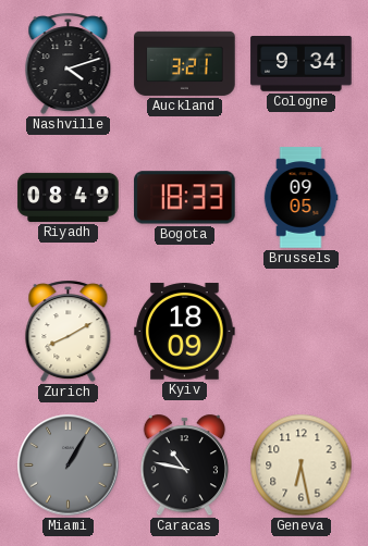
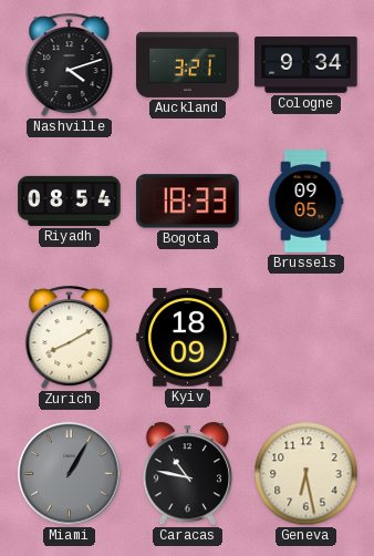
Riyadh: 08:49 -> 08:54 (70, 200)
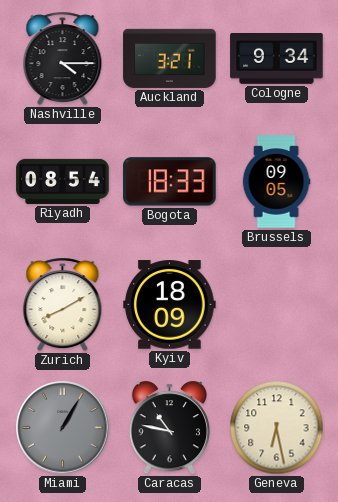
Nashville: 4:12 -> 4:15 (63, 59)
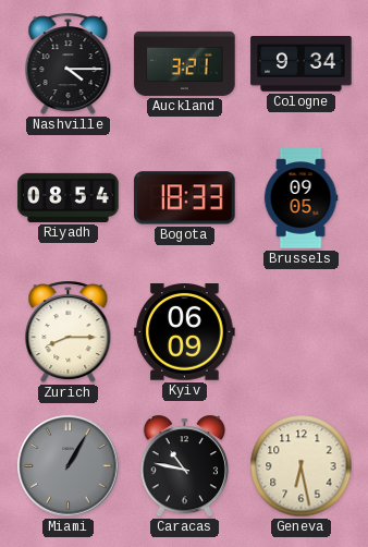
Zurich: 8:10 -> 8:15 (69, 332)
Kyiv: 18:09 -> 06:09 (185, 332)
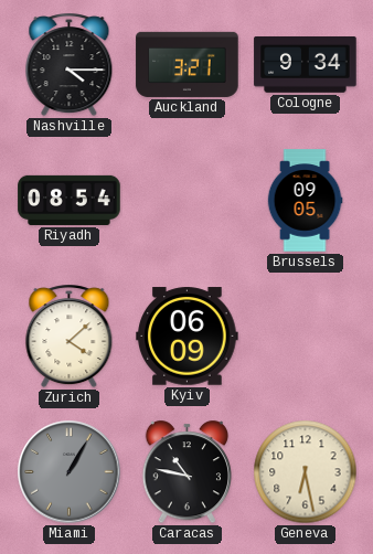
Bogota: 18:33 -> none (185, 198)
Zurich: 8:15 -> 4:08 (70, 337)
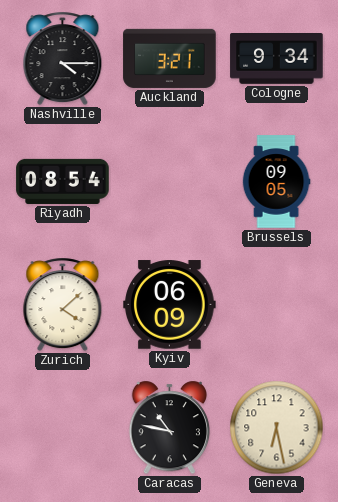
Miami: 1:05 -> none (70, 472)
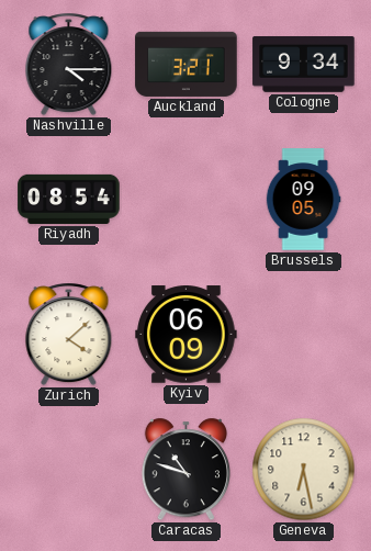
Caracas: 10:47 -> 10:48 (185, 470)
